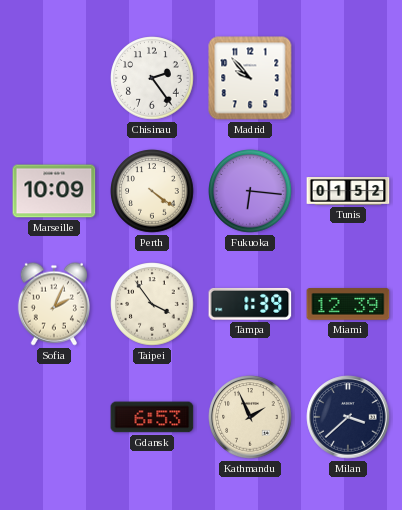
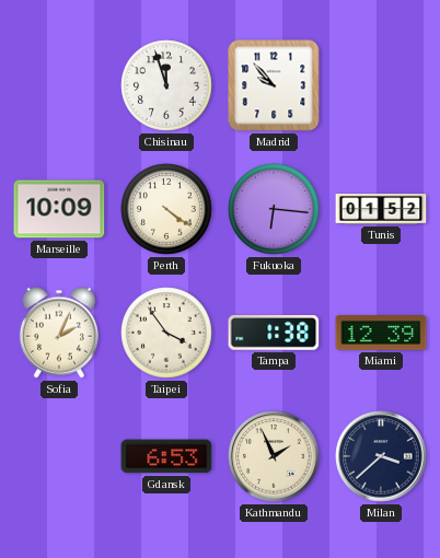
Chisinau: 2:24 -> 11:57 (166, 85)
Tampa: 1:39 -> 1:38 (274, 333)
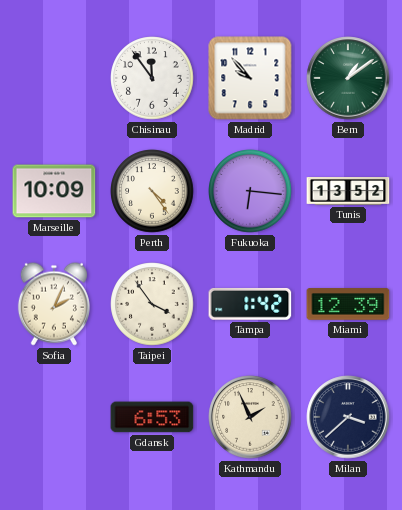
Chisinau: 11:57 -> 11:54 (152, 78)
Bern: none -> 1:09 (348, 78)
Perth: 4:21 -> 4:24 (152, 191)
Tunis: 01:52 -> 13:52 (348, 192)
Tampa: 1:38 -> 1:42 (250, 304)
